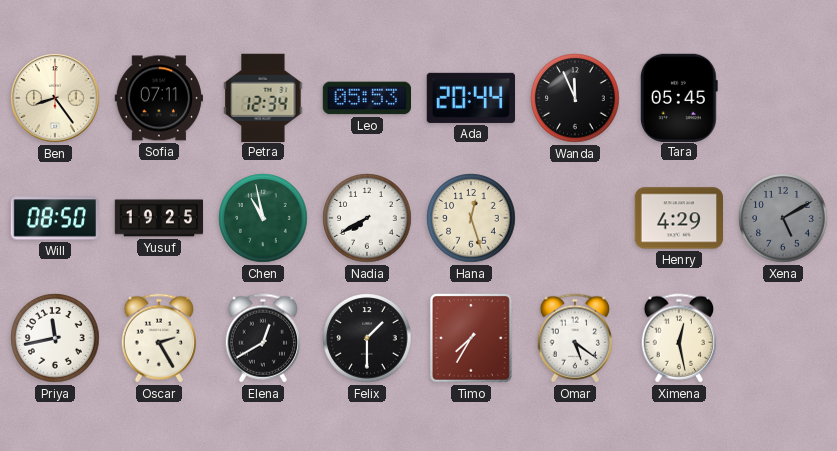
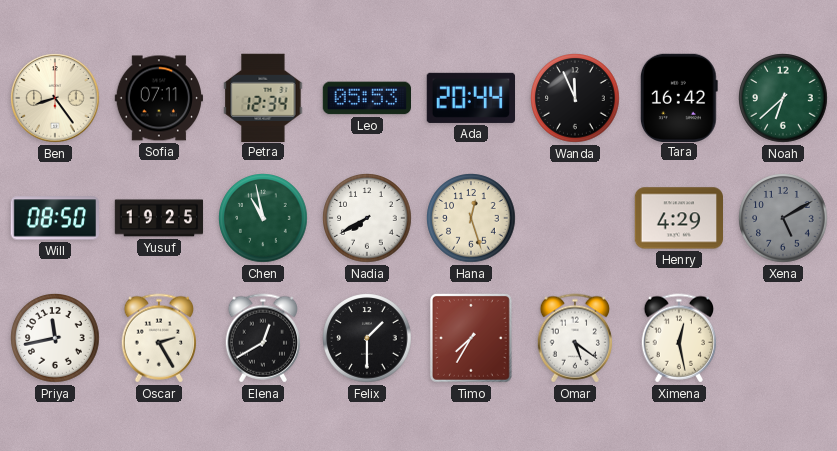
Tara: 05:45 -> 16:42 (679, 97)
Noah: none -> 6:38 (783, 98)
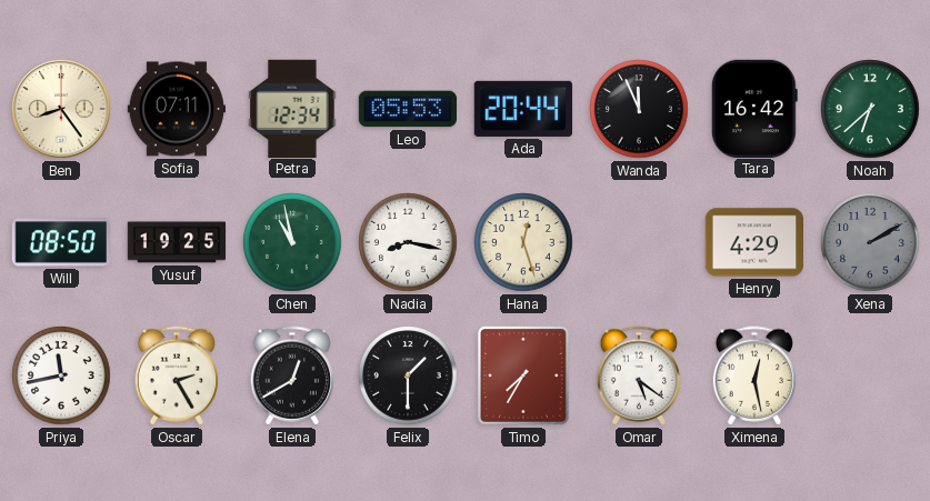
Nadia: 7:40 -> 8:17 (408, 242)
Xena: 5:10 -> 2:10 (870, 242)
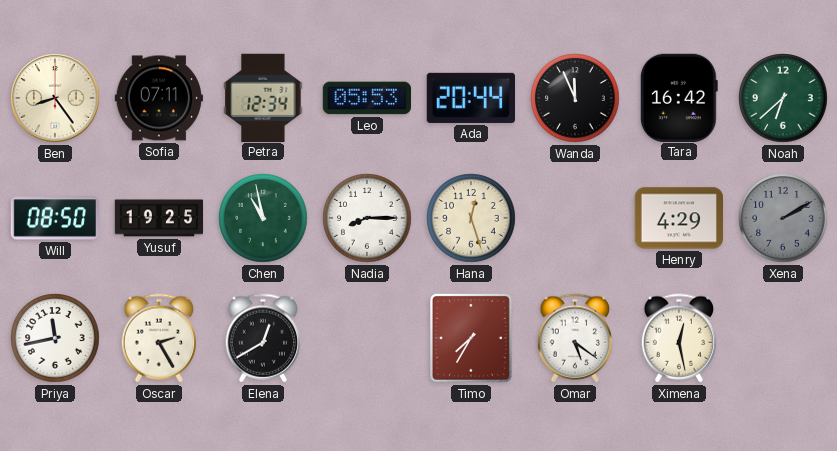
Nadia: 8:17 -> 8:15 (367, 218)
Felix: 1:30 -> none (408, 375)
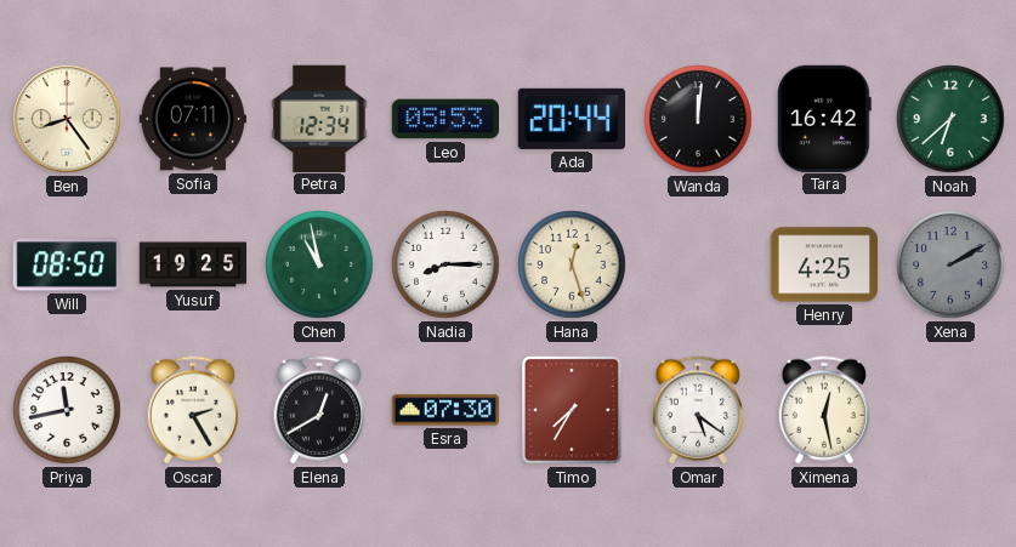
Wanda: 11:56 -> 12:01 (698, 119)
Henry: 4:29 -> 4:25 (824, 264)
Esra: none -> 07:30 (445, 410)
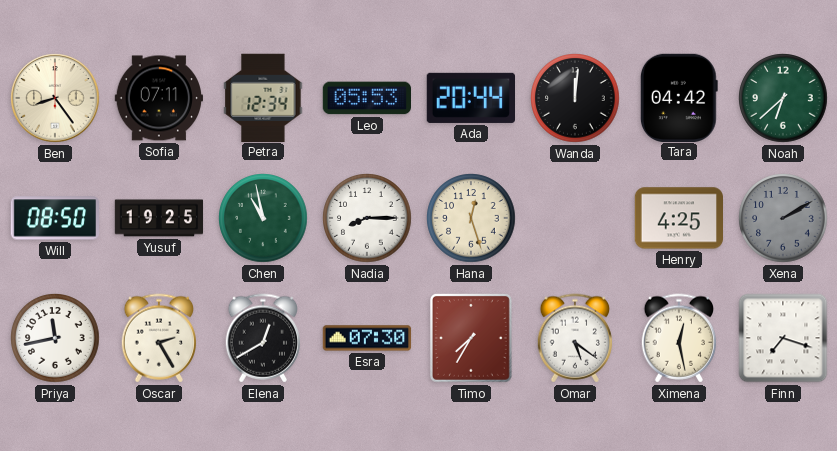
Tara: 16:42 -> 04:42 (679, 97)
Finn: none -> 7:18 (783, 338)
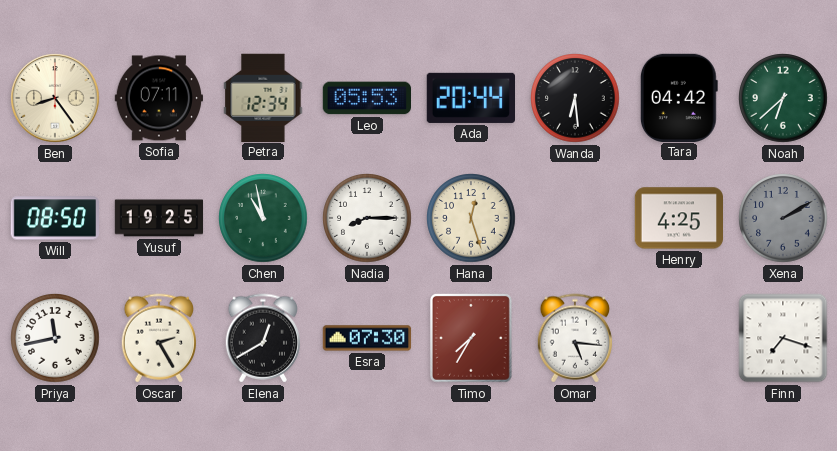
Wanda: 12:01 -> 6:29 (575, 98)
Omar: 5:21 -> 5:16 (575, 338)
Ximena: 12:28 -> none (679, 338)
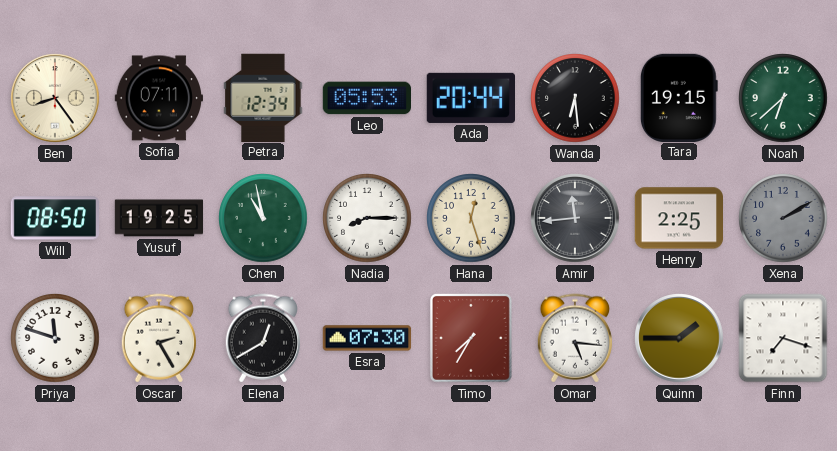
Tara: 04:42 -> 19:15 (679, 97)
Amir: none -> 11:44 (575, 218)
Henry: 4:25 -> 2:25 (679, 218)
Priya: 11:43 -> 11:48 (55, 338)
Quinn: none -> 1:45 (679, 338)
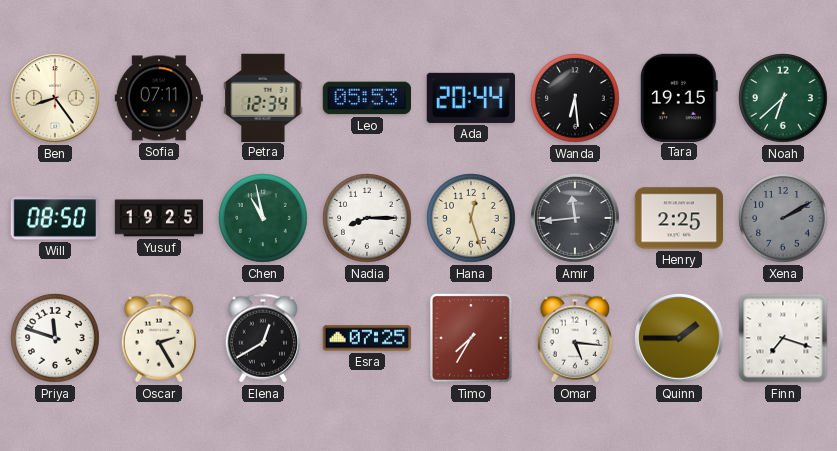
Esra: 07:30 -> 07:25 (367, 338)
